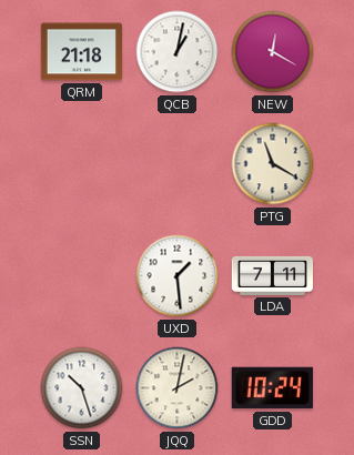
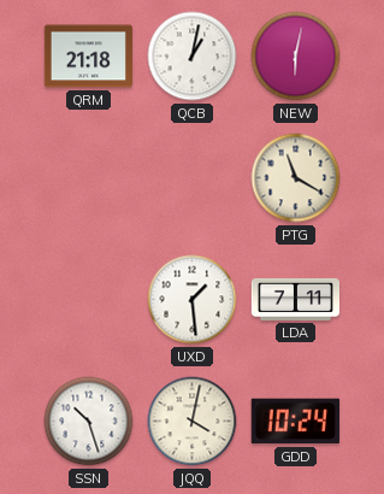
NEW: 12:20 -> 6:02 (296, 57)
JQQ: 2:02 -> 4:02 (193, 422)
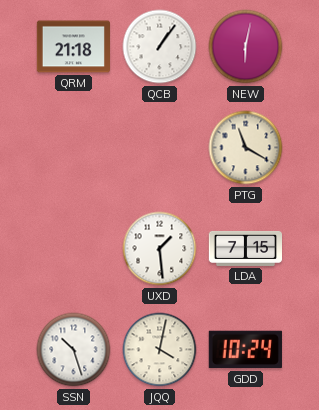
QCB: 1:02 -> 1:06 (160, 47)
LDA: 7:11 -> 7:15 (245, 248)
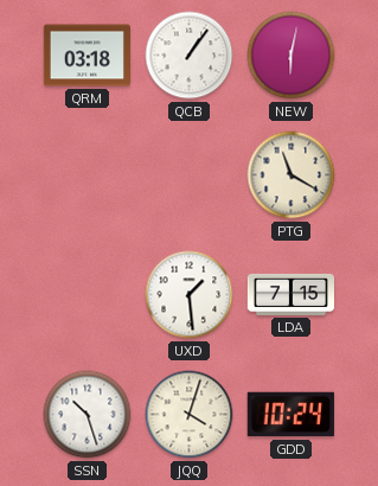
QRM: 21:18 -> 03:18 (87, 56)
JQQ: 4:02 -> 4:03 (190, 415)
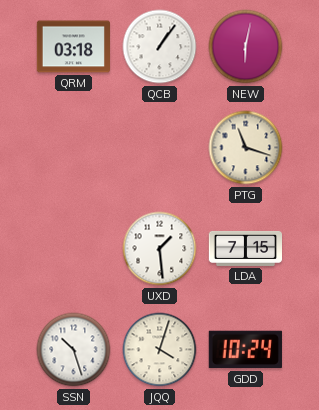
PTG: 11:20 -> 11:18 (246, 148)
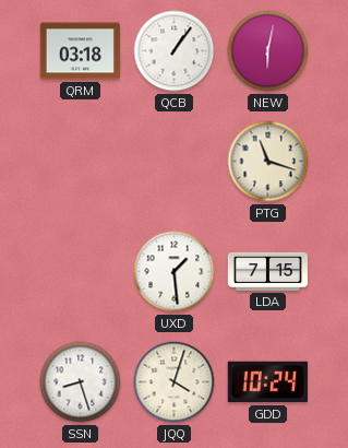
SSN: 10:27 -> 8:27 (81, 382)
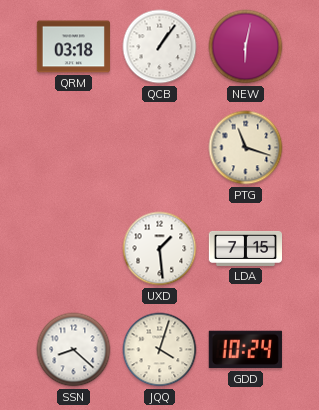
SSN: 8:27 -> 8:22 (74, 350)
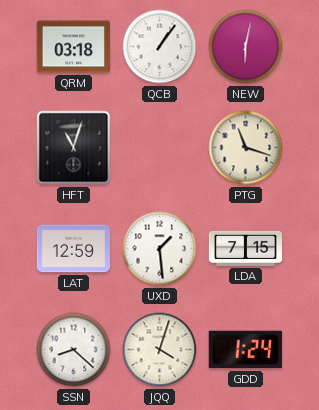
HFT: none -> 11:03 (74, 148)
LAT: none -> 12:59 (73, 249)
GDD: 10:24 -> 1:24 (245, 350)
